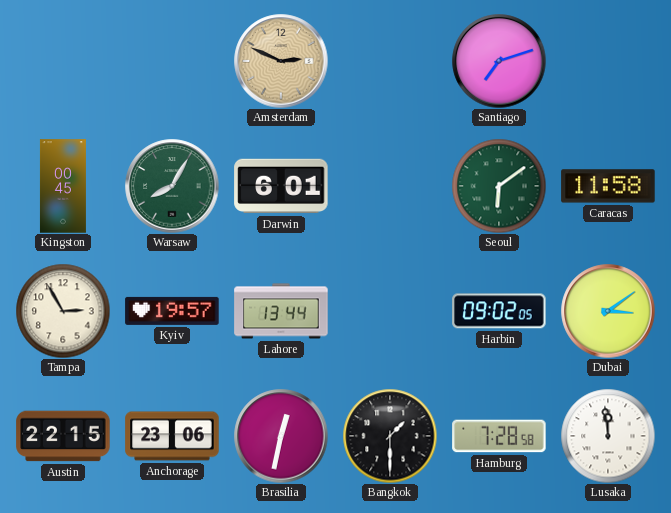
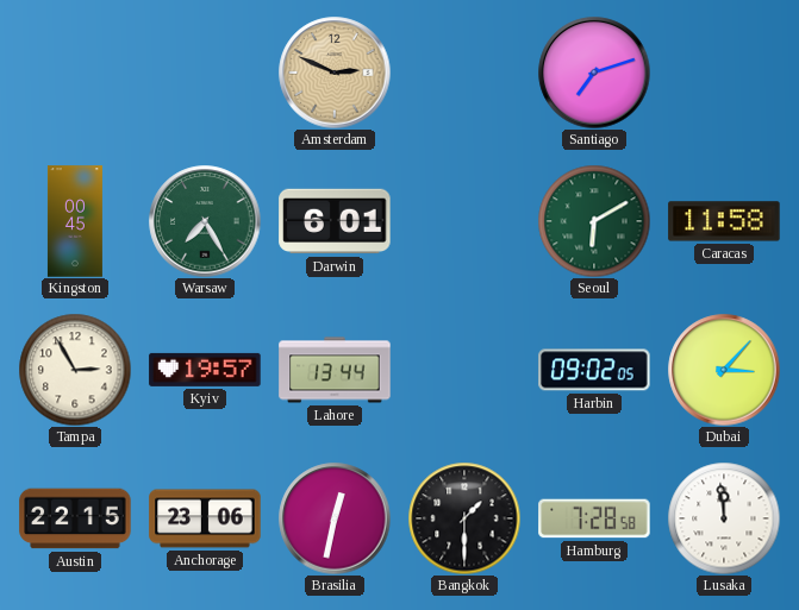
Warsaw: 8:05 -> 7:25 (205, 221)
Seoul: 6:09 -> 6:10 (594, 221)
Dubai: 3:09 -> 3:07 (724, 370)
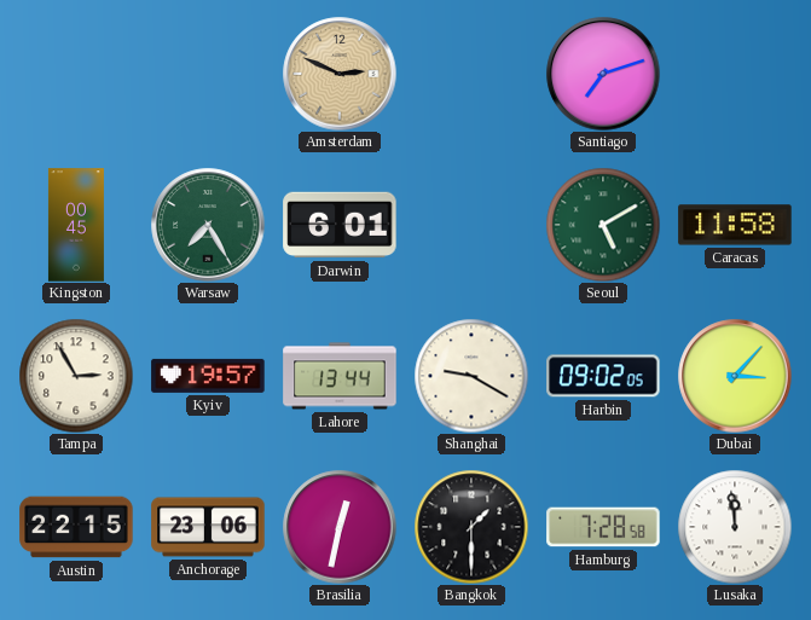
Seoul: 6:10 -> 5:10 (603, 225)
Shanghai: none -> 9:20 (471, 376)
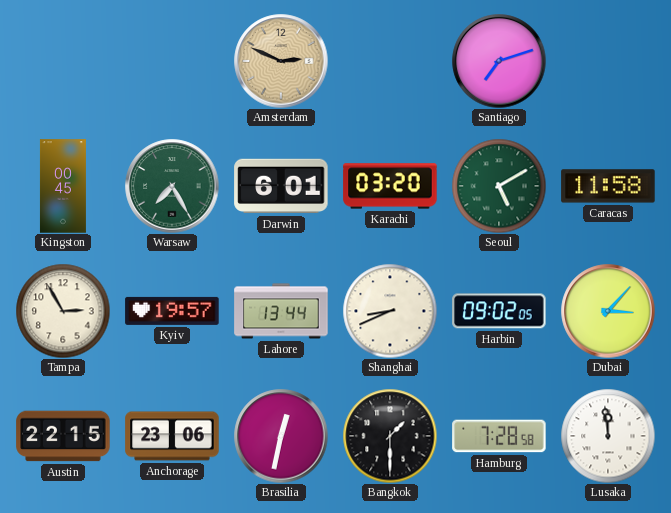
Karachi: none -> 03:20 (390, 186)
Shanghai: 9:20 -> 8:41 (390, 311)
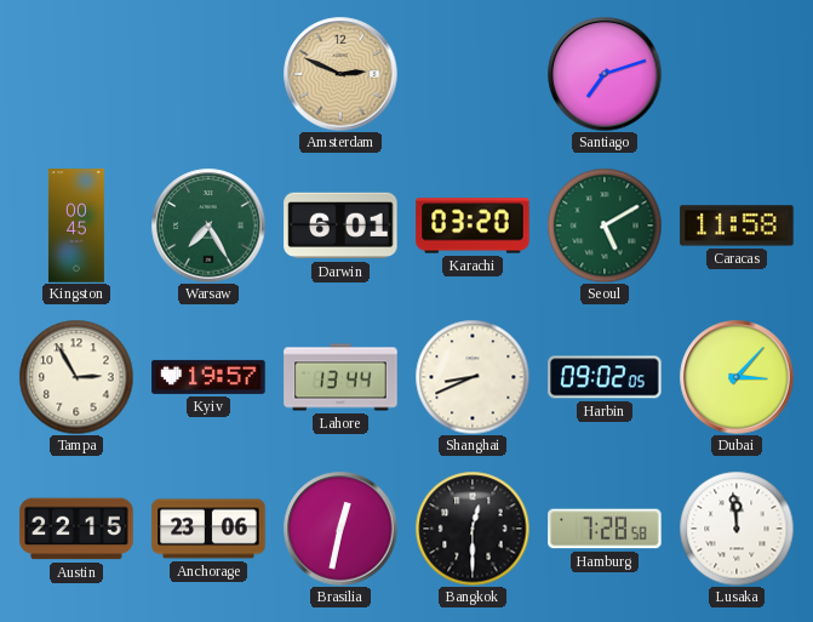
Bangkok: 1:30 -> 12:30 (473, 529)
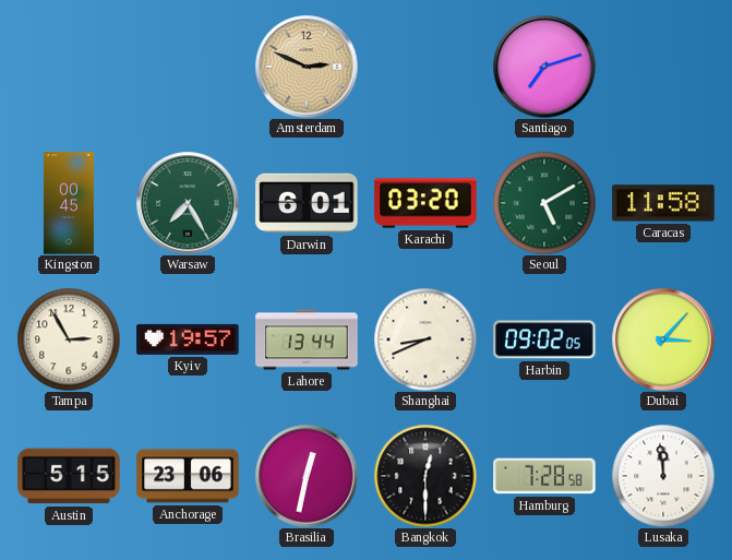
Austin: 22:15 -> 5:15 (69, 476)
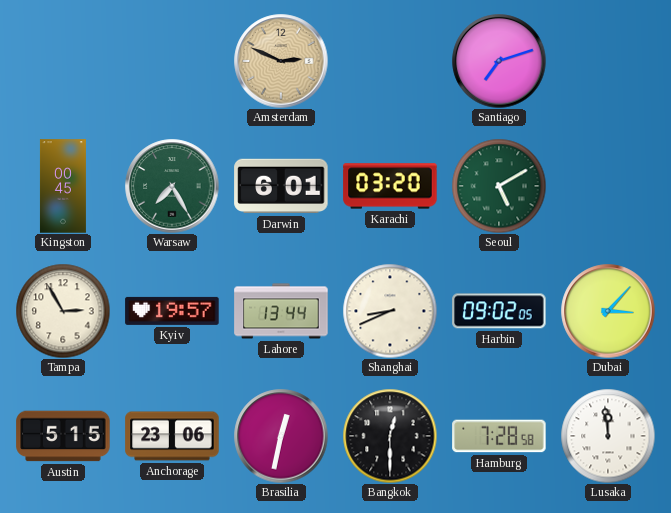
Caracas: 11:58 -> none (663, 203)
